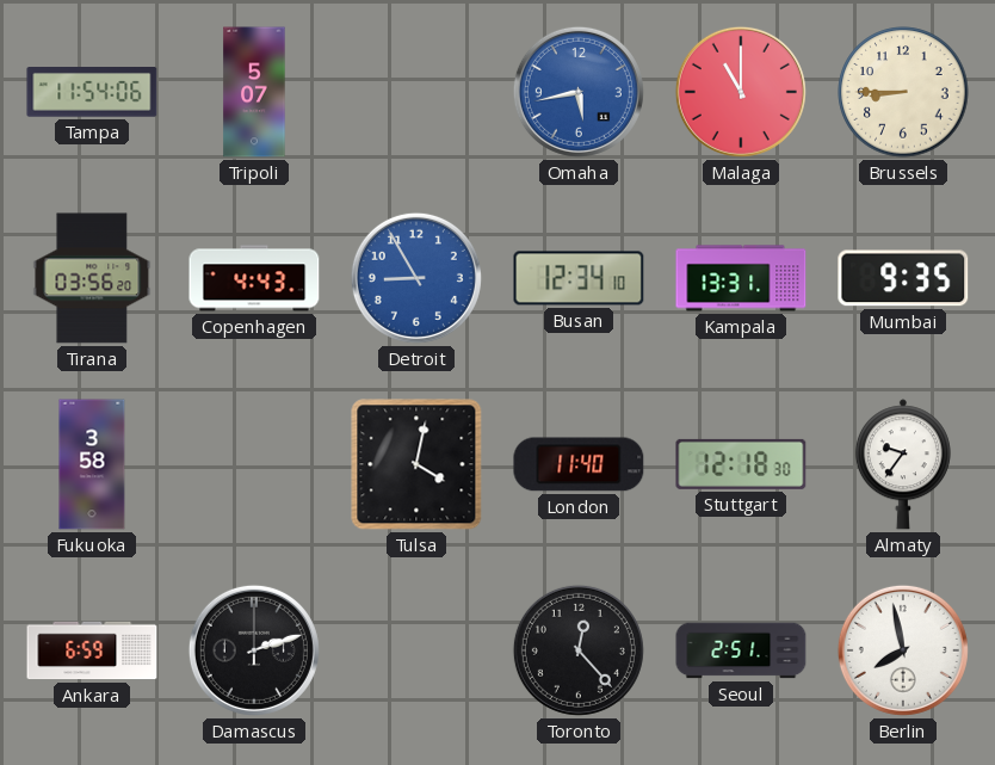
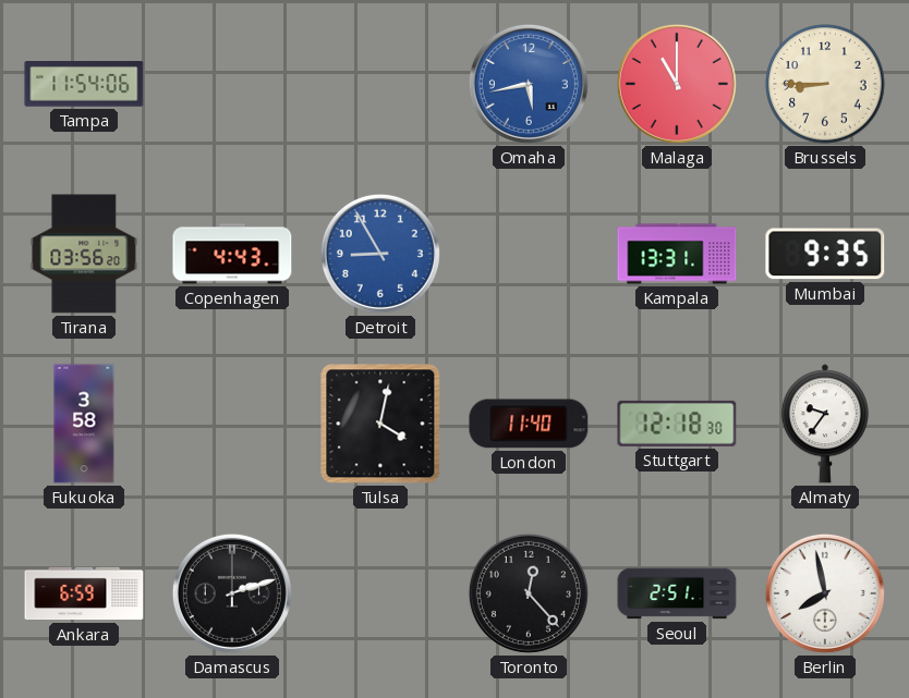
Tripoli: 5:07 -> none (254, 92)
Busan: 12:34 -> none (579, 278)
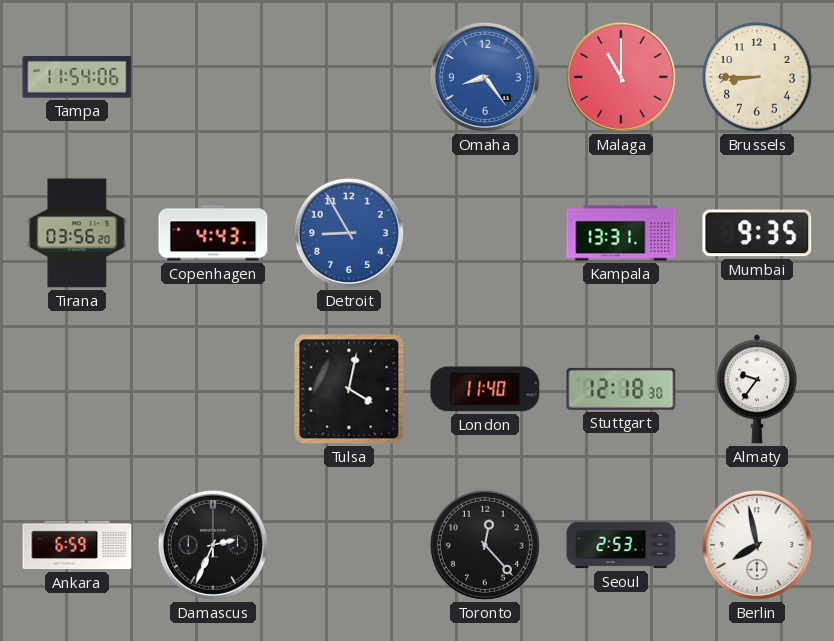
Omaha: 5:43 -> 8:24 (485, 77)
Fukuoka: 3:58 -> none (84, 424)
Damascus: 2:12 -> 2:34 (213, 545)
Seoul: 2:51 -> 2:53 (621, 545)
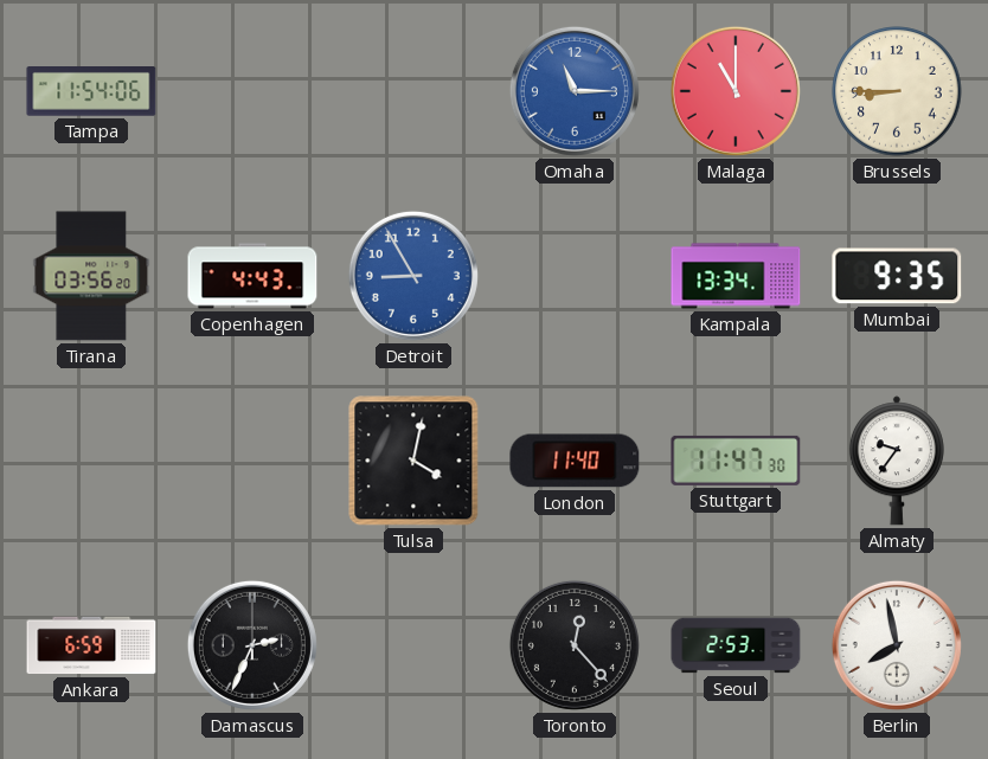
Omaha: 8:24 -> 11:15 (575, 91)
Kampala: 13:31 -> 13:34 (736, 276)
Stuttgart: 12:18 -> 11:47 (736, 461)
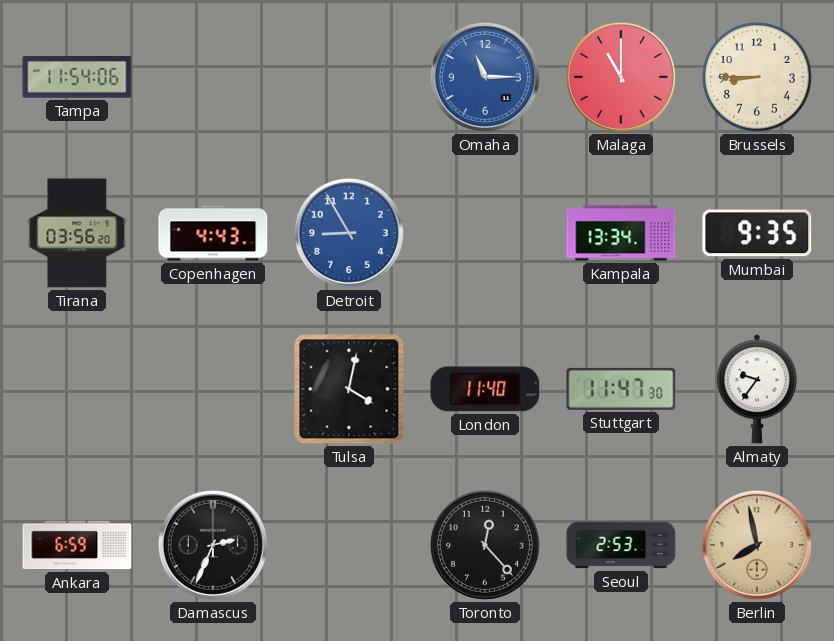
Berlin dial: white -> champagne (757, 545)
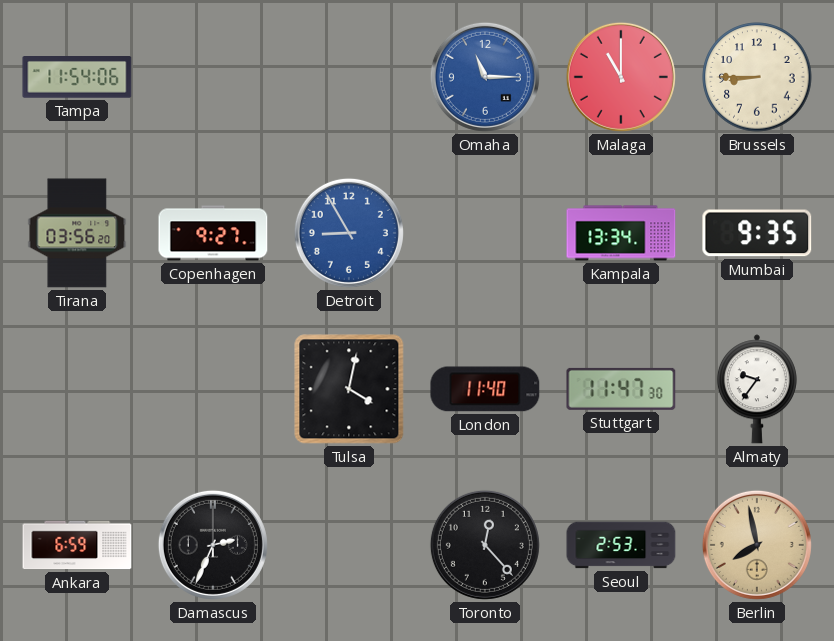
Copenhagen: 4:43 -> 9:27 (213, 233)
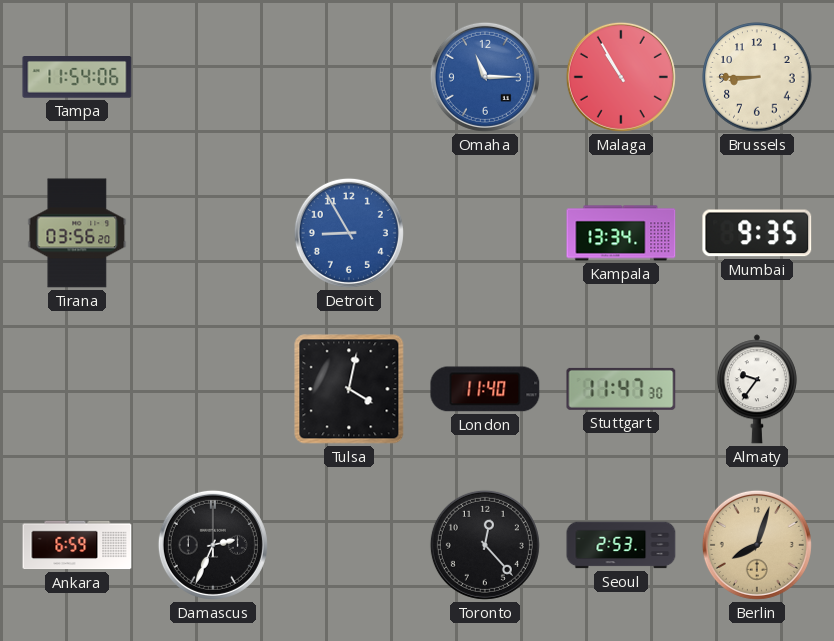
Malaga: 11:00 -> 10:55 (621, 77)
Copenhagen: 9:27 -> none (213, 233)
Berlin: 7:58 -> 8:03 (757, 545)
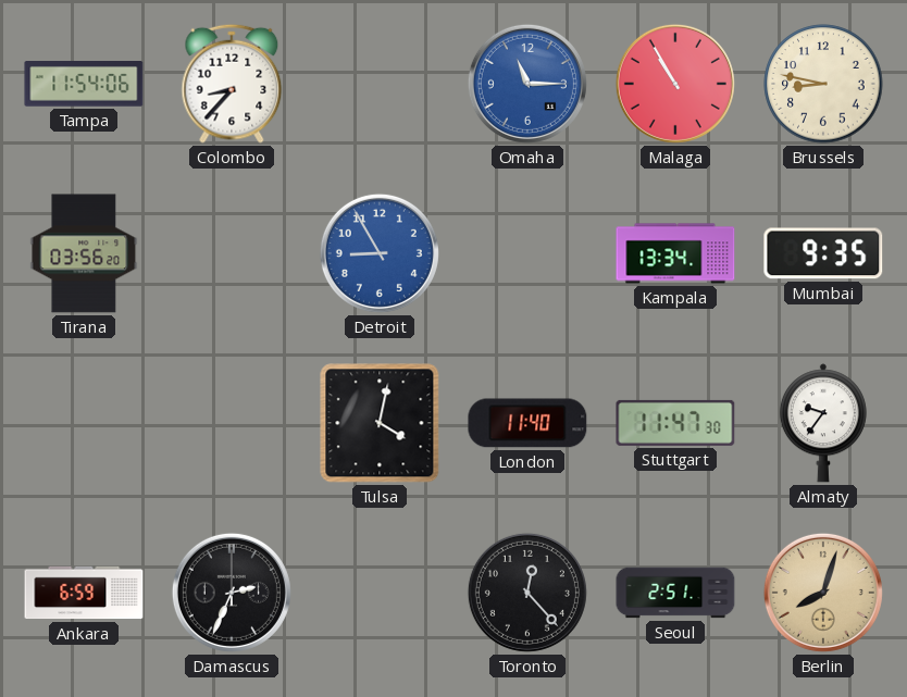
Colombo: none -> 8:37 (232, 84)
Brussels: 8:45 -> 8:47 (823, 84)
Seoul: 2:53 -> 2:51 (675, 593)
